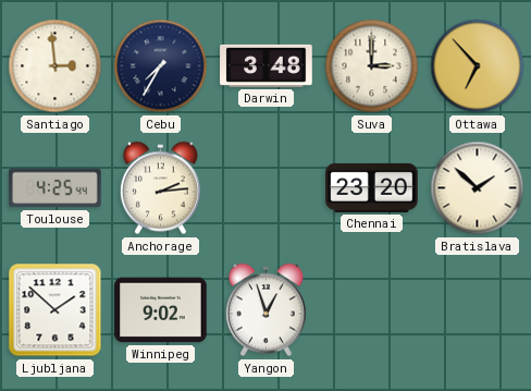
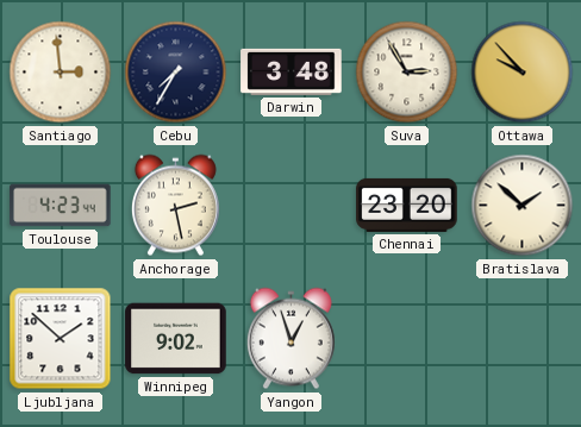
Suva: 3:00 -> 2:55 (407, 73)
Ottawa: 6:53 -> 9:53 (523, 73)
Toulouse: 4:25 -> 4:23 (61, 206)
Anchorage: 2:14 -> 2:28 (175, 206)
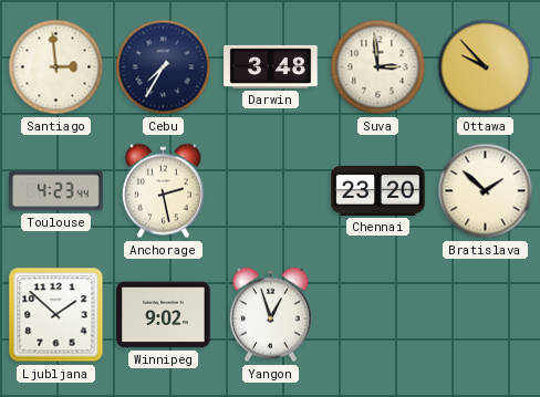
Suva: 2:55 -> 2:59 (378, 67)
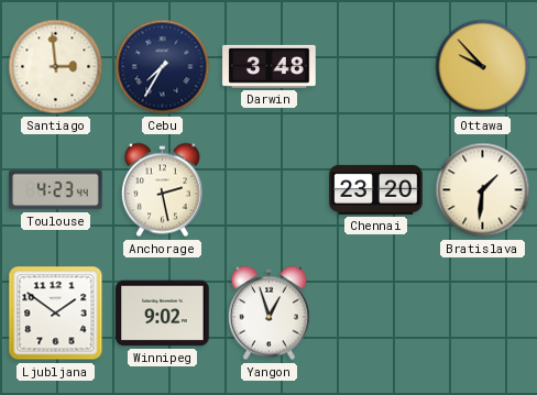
Suva: 2:59 -> none (378, 67)
Bratislava: 1:52 -> 1:31 (483, 190)
Ljubljana: 1:52 -> 1:51 (56, 314)
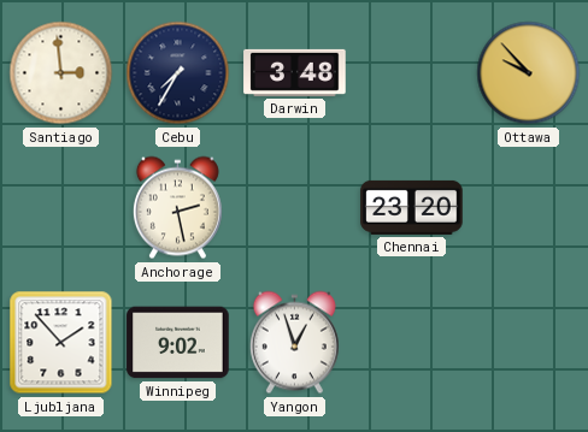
Toulouse: 4:23 -> none (56, 190)
Bratislava: 1:31 -> none (483, 190)
Ljubljana: 1:51 -> 1:53 (61, 343)
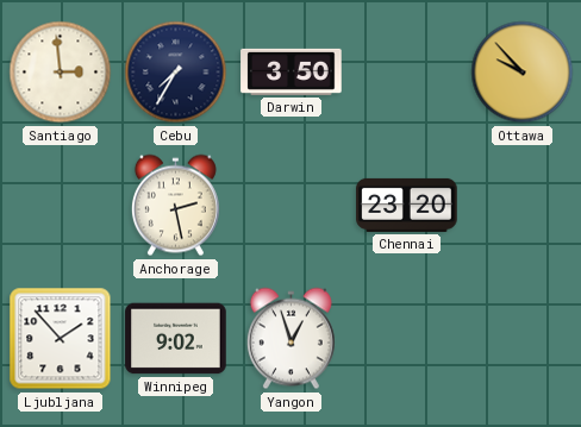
Darwin: 3:48 -> 3:50 (292, 71)
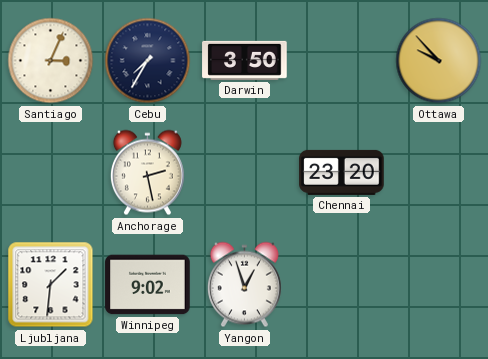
Santiago: 2:59 -> 3:04 (51, 61)
Ljubljana: 1:53 -> 1:31 (51, 285)
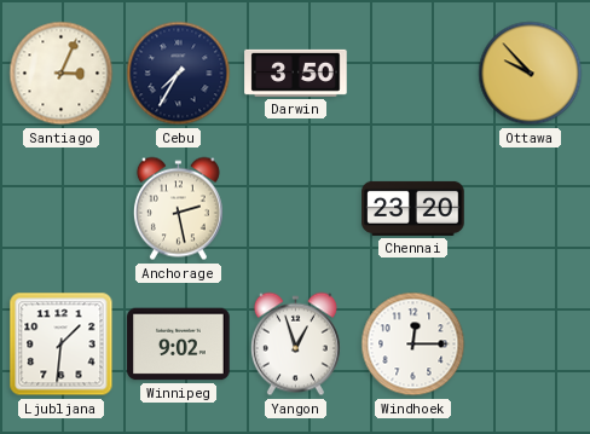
Windhoek: none -> 12:15 (413, 345)
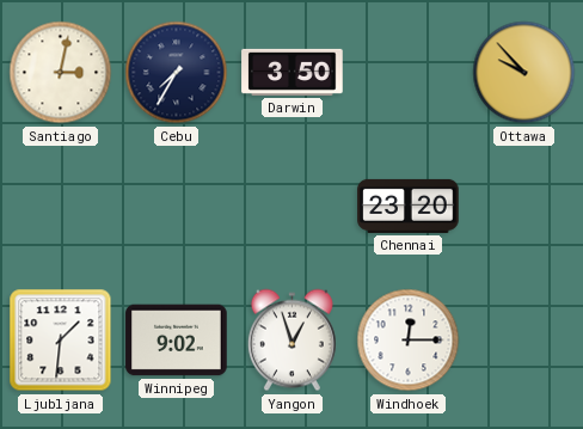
Santiago: 3:04 -> 3:02 (61, 73)
Anchorage: 2:28 -> none (178, 209)
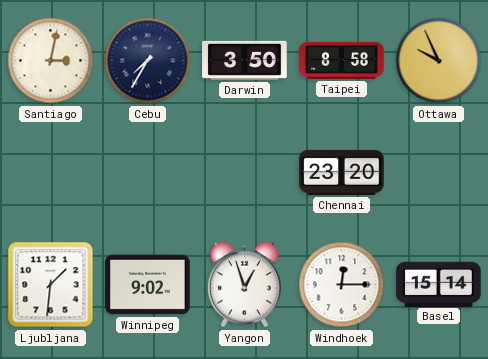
Taipei: none -> 8:58 (342, 60)
Ottawa: 9:53 -> 9:56 (439, 61)
Basel: none -> 15:14 (439, 284)
